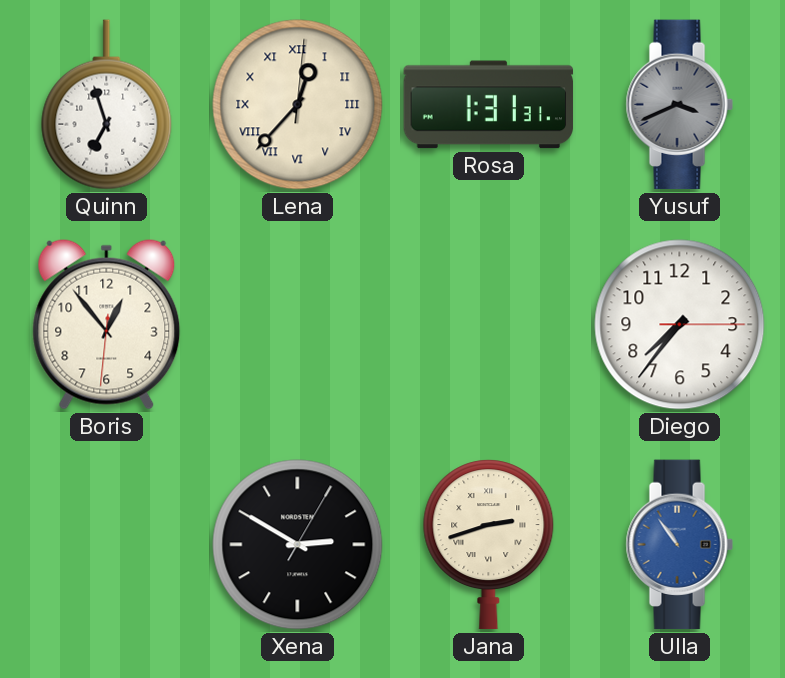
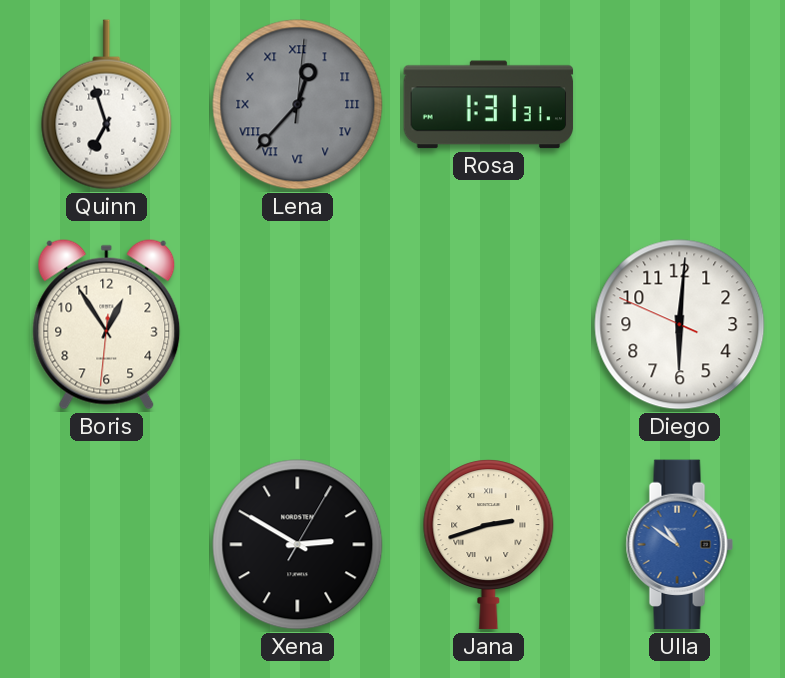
Lena dial: cream -> grey (298, 105)
Yusuf: 3:41 -> none (679, 105)
Boris: 12:53 -> 12:54 (107, 324)
Diego: 7:36 -> 6:00 (680, 325)
Ulla: 10:54 -> 10:51 (679, 545)
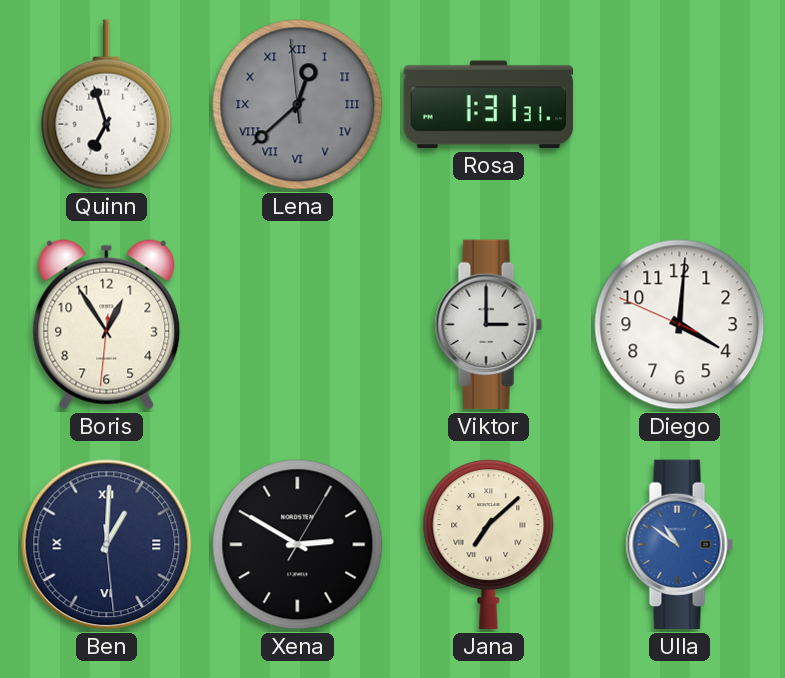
Lena: 12:37:01 -> 12:37:59 (298, 105)
Viktor: none -> 3:00 (488, 325)
Diego: 6:00 -> 4:00 (680, 325)
Ben: none -> 1:00 (107, 545)
Jana: 2:42 -> 7:08 (489, 545)
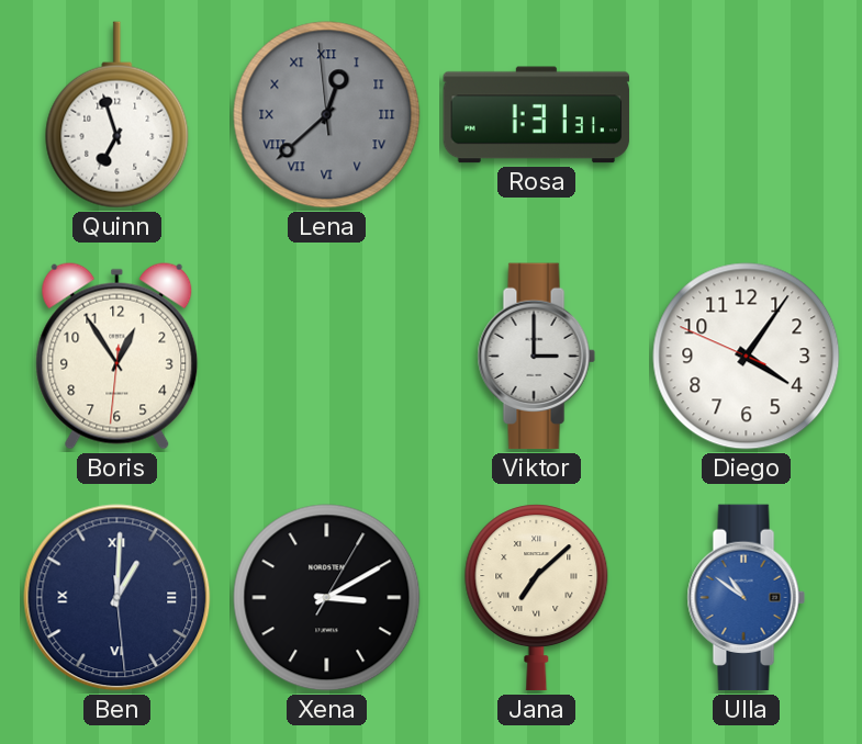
Diego: 4:00 -> 4:05 (747, 357)
Xena: 2:50 -> 3:10 (327, 598)
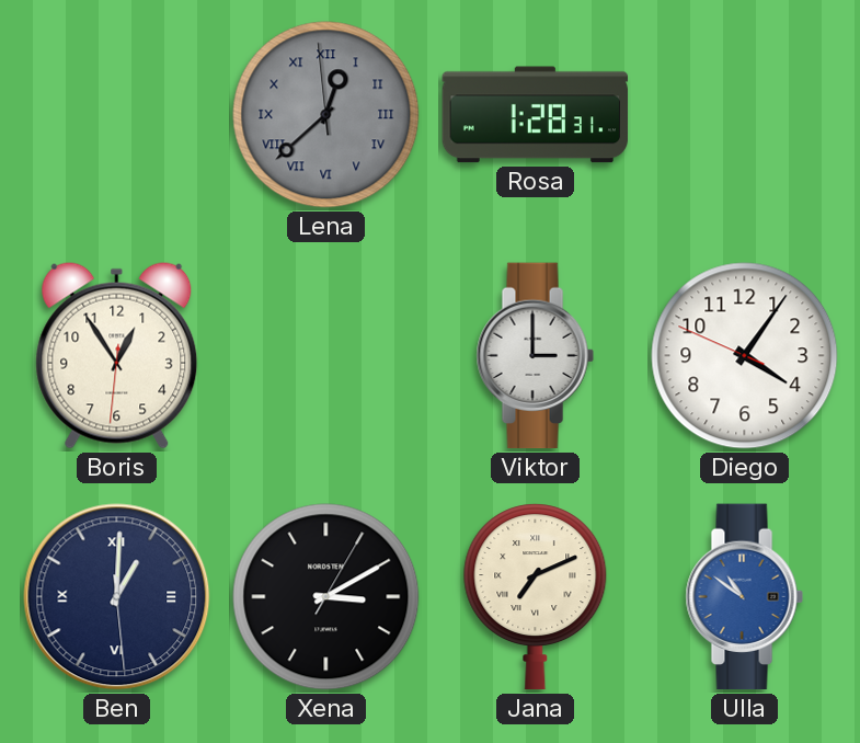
Quinn: 6:57 -> none (117, 115)
Rosa: 1:31 -> 1:28 (536, 115)
Jana: 7:08 -> 7:11 (536, 597)
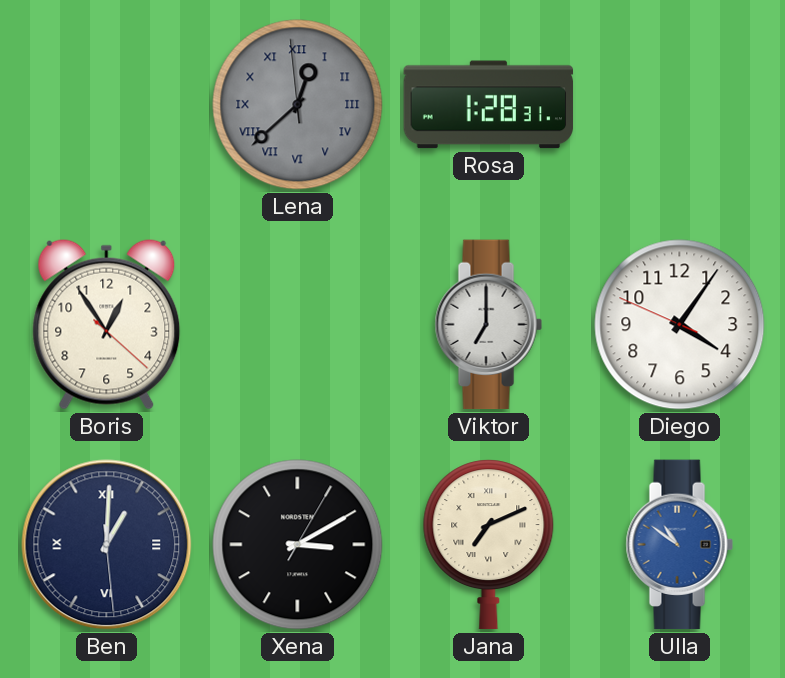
Boris: 12:54:31 -> 12:54:22 (107, 324)
Viktor: 3:00 -> 7:00 (488, 325)
